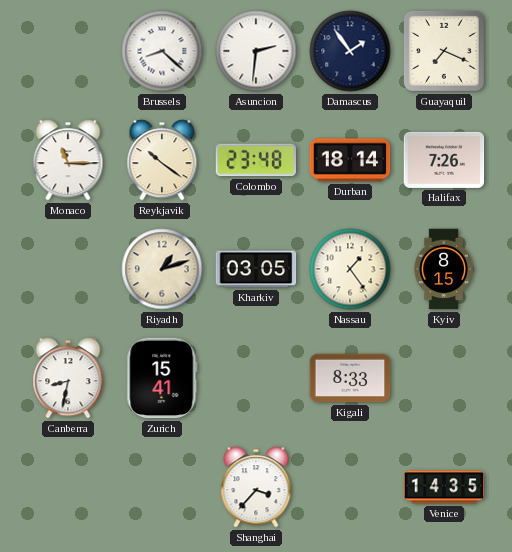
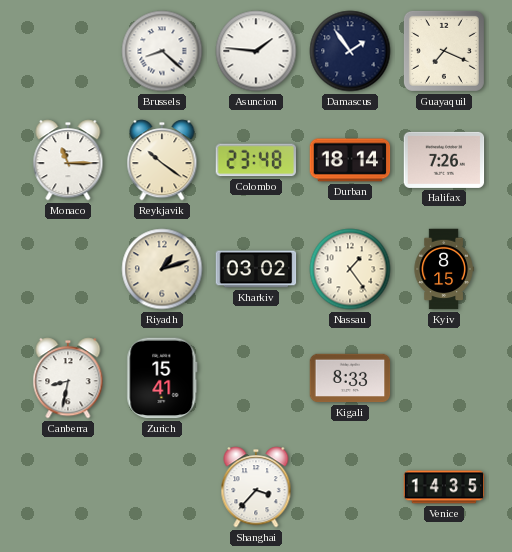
Asuncion: 2:31 -> 1:46 (256, 51)
Kharkiv: 03:05 -> 03:02 (256, 269)
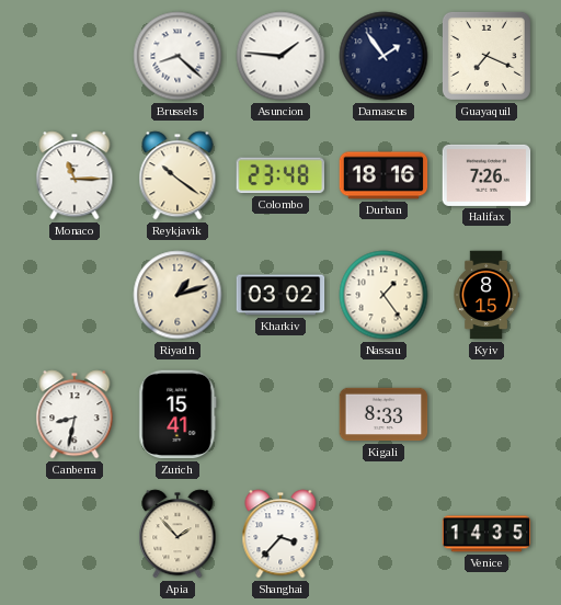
Durban: 18:14 -> 18:16 (383, 175)
Apia: none -> 1:53 (178, 534)
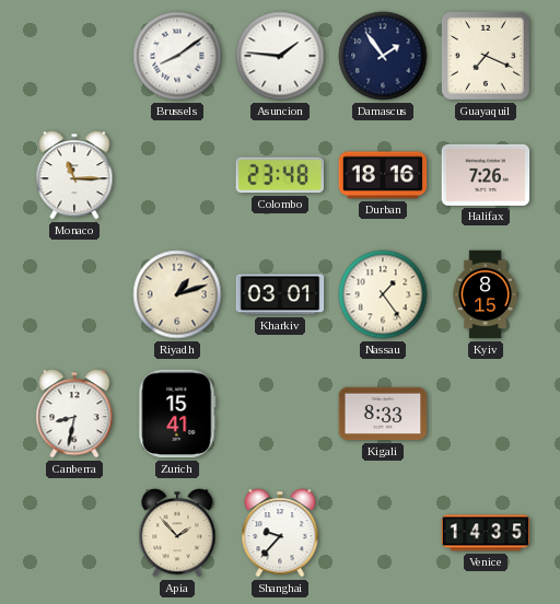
Brussels: 8:22 -> 8:09 (177, 56)
Reykjavik: 10:21 -> none (178, 175)
Kharkiv: 03:02 -> 03:01 (280, 294)
Shanghai: 3:37 -> 9:37 (280, 533)
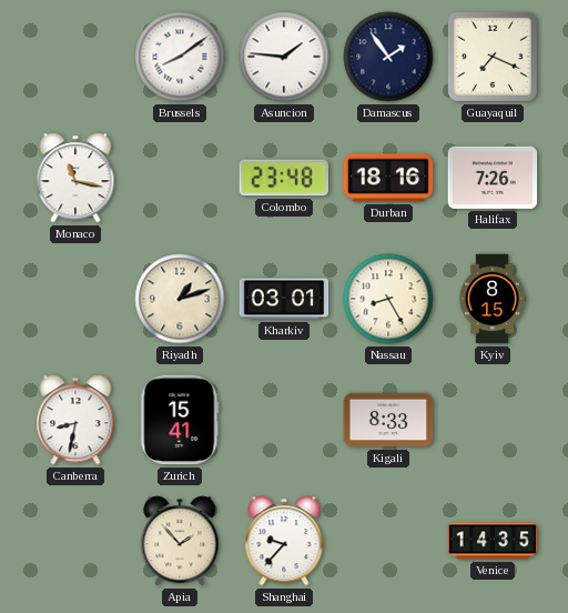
Monaco: 11:15 -> 11:17 (75, 178)
Nassau: 1:24 -> 8:25 (388, 299)
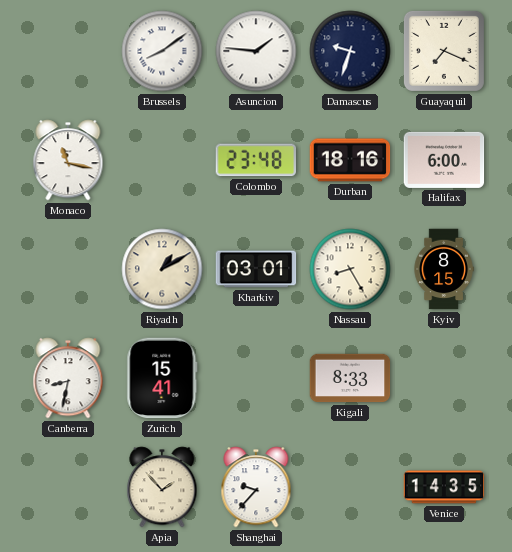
Damascus: 1:54 -> 9:33 (350, 51)
Halifax: 7:26 -> 6:00 (444, 160)
Riyadh: 1:12 -> 1:10 (162, 269)
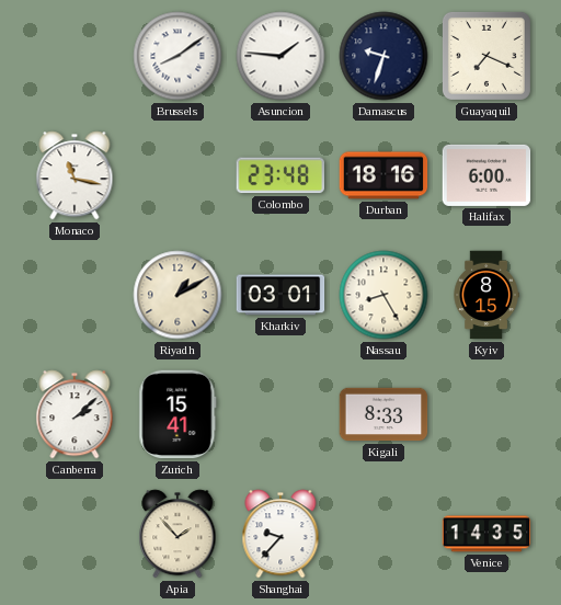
Canberra: 8:32 -> 2:08 (75, 414)
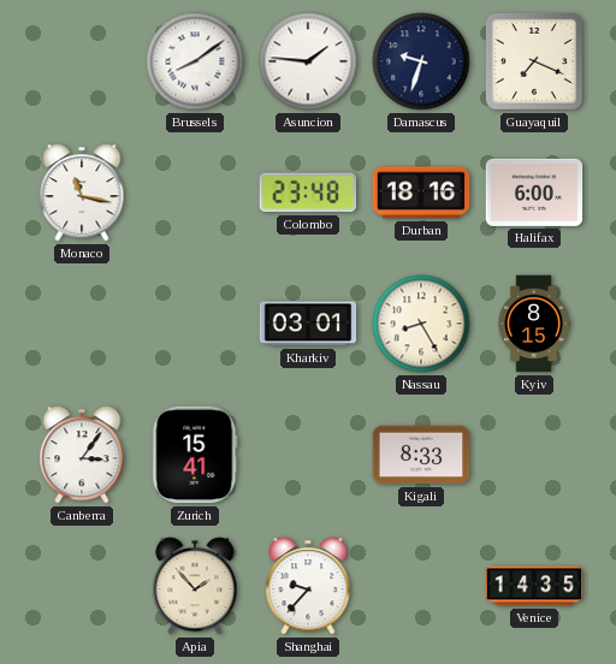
Riyadh: 1:10 -> none (178, 295)
Canberra: 2:08 -> 3:06 (82, 455)
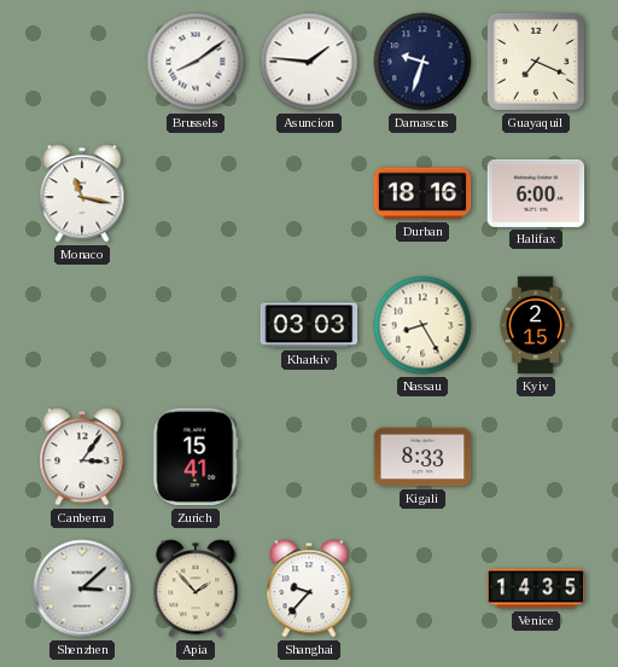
Colombo: 23:48 -> none (307, 192)
Kharkiv: 03:01 -> 03:03 (309, 325)
Kyiv: 8:15 -> 2:15 (536, 325)
Shenzhen: none -> 3:08 (82, 588)
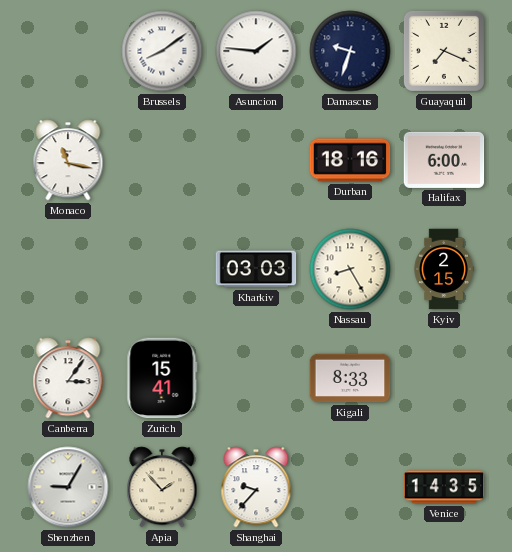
Shenzhen: 3:08 -> 9:05 (68, 487)
